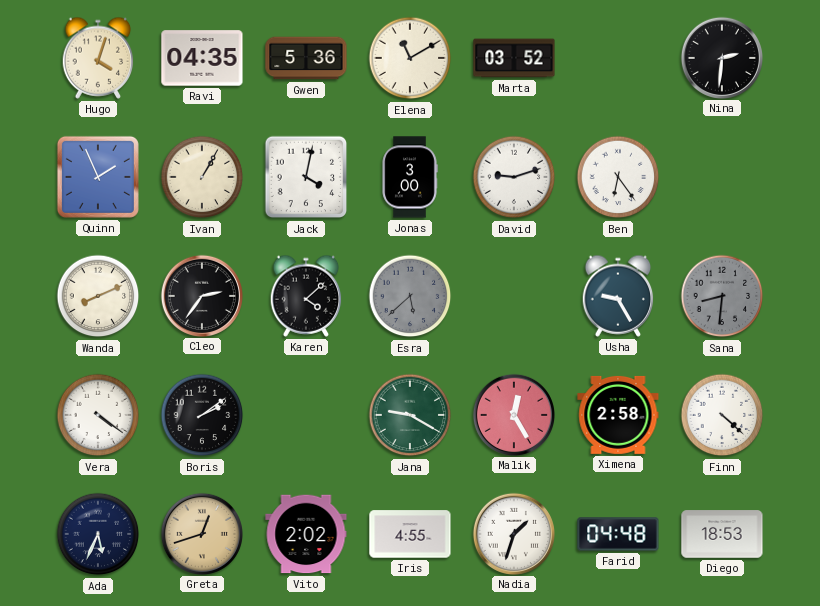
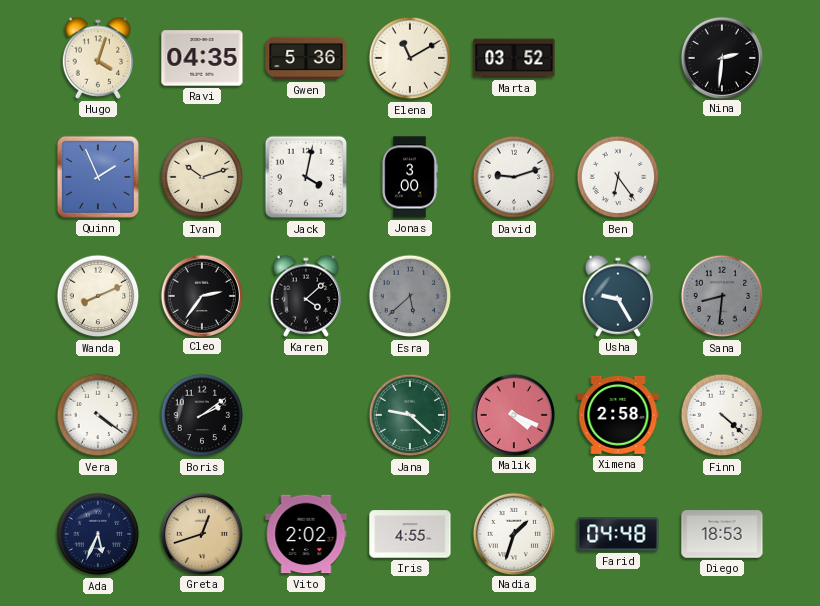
Ivan: 1:05 -> 10:12 (202, 177)
Jana: 9:20 -> 9:22 (410, 415)
Malik: 12:25 -> 4:19 (513, 414)
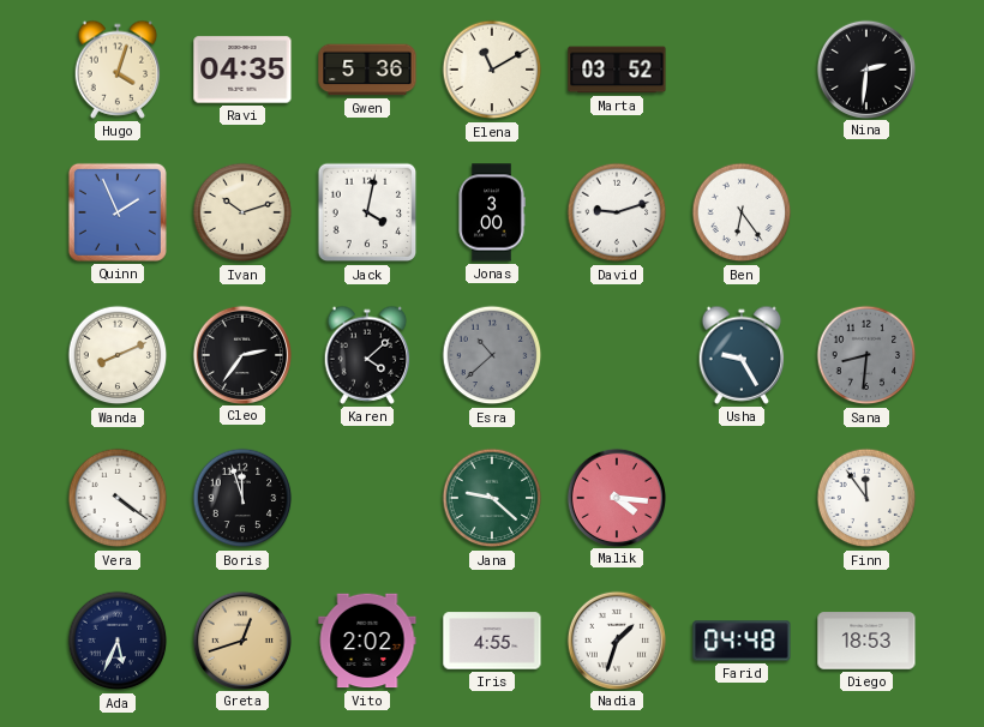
Esra: 5:38 -> 10:38 (492, 355)
Boris: 2:09 -> 11:57 (242, 498)
Malik: 4:19 -> 4:16 (616, 497)
Ximena: 2:58 -> none (618, 415)
Finn: 4:22 -> 11:54 (866, 498)
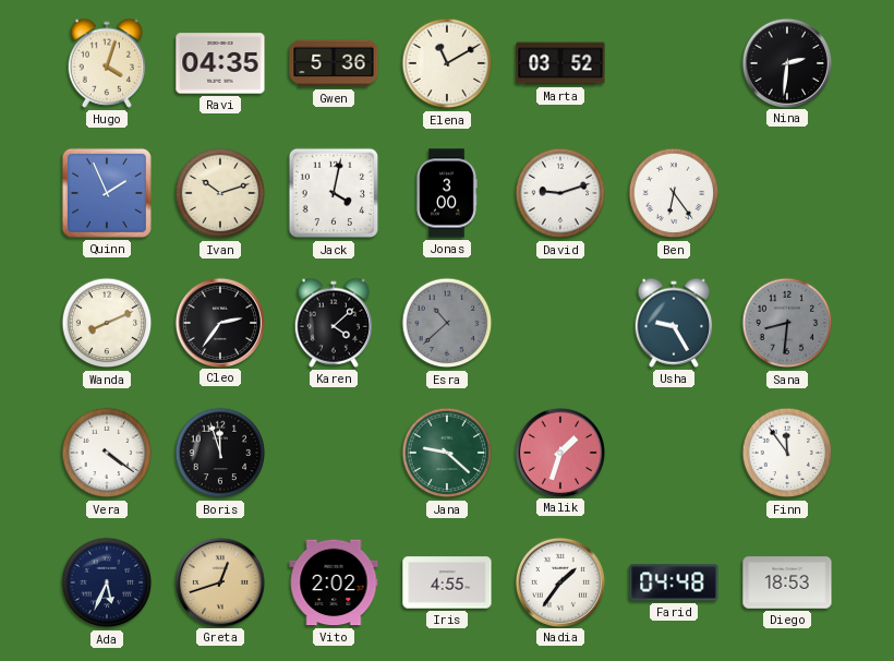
Malik: 4:16 -> 1:33 (559, 452)
Nadia: 1:33 -> 1:36 (559, 581)
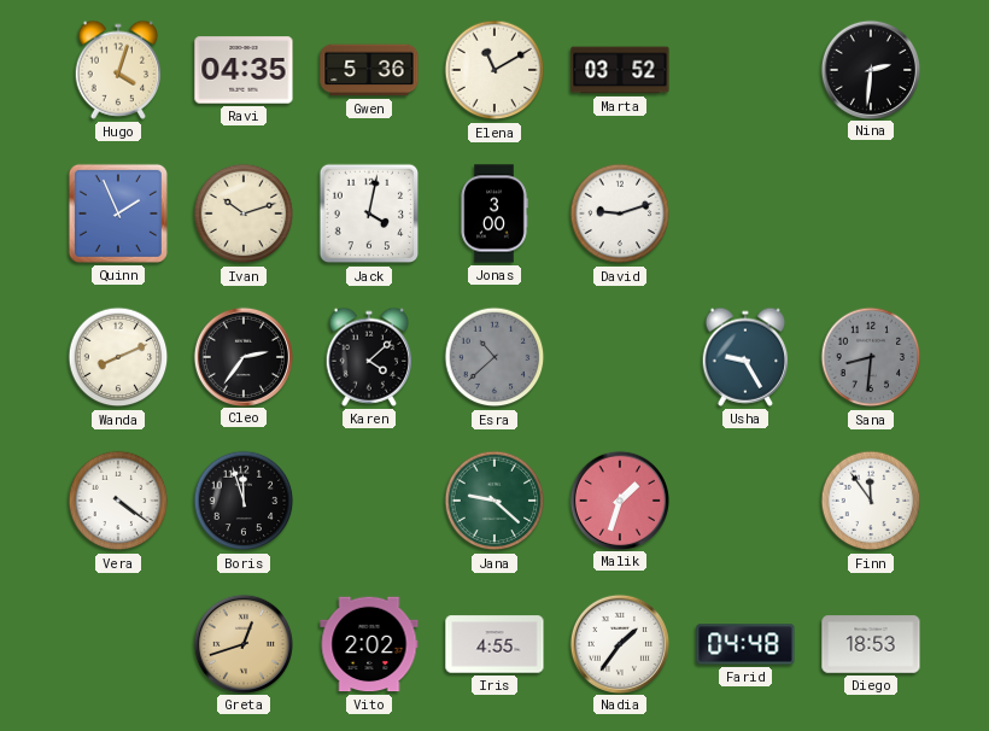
Ben: 6:24 -> none (674, 193)
Ada: 5:34 -> none (107, 582)
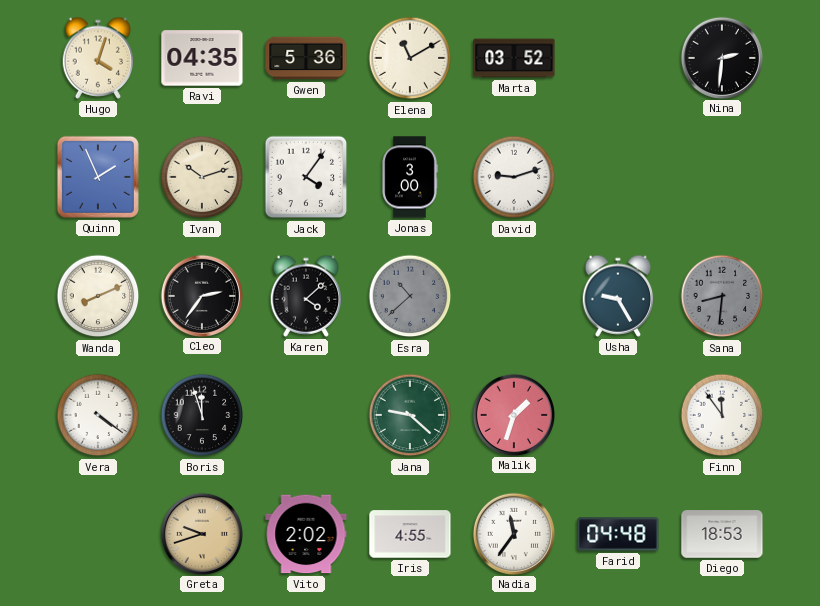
Jack: 4:02 -> 4:06 (306, 177)
Greta: 12:42 -> 9:42 (201, 533)
Nadia: 1:36 -> 11:36 (513, 533)
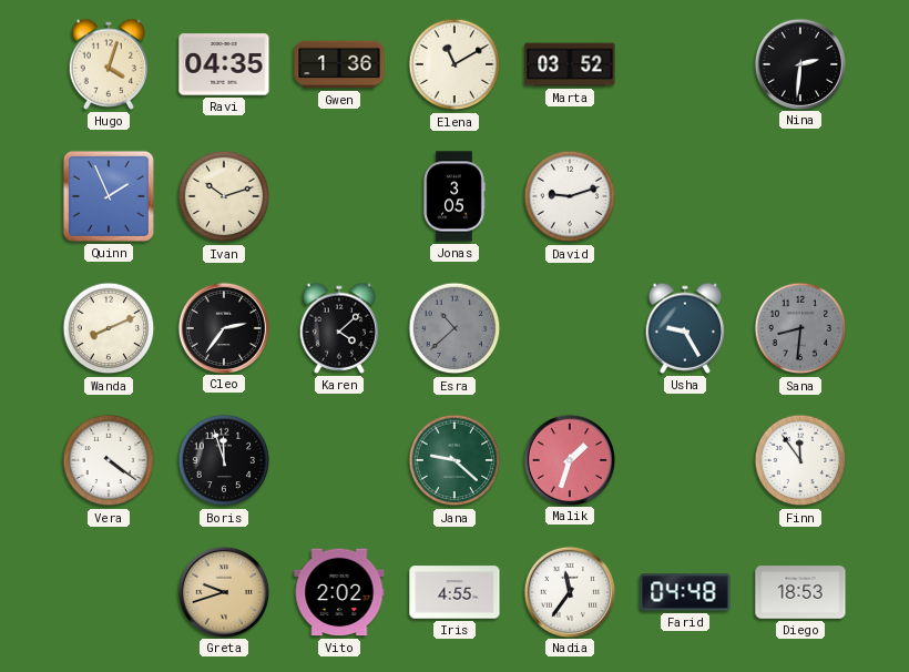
Gwen: 5:36 -> 1:36 (339, 64)
Jack: 4:06 -> none (306, 177)
Jonas: 3:00 -> 3:05 (455, 196)
